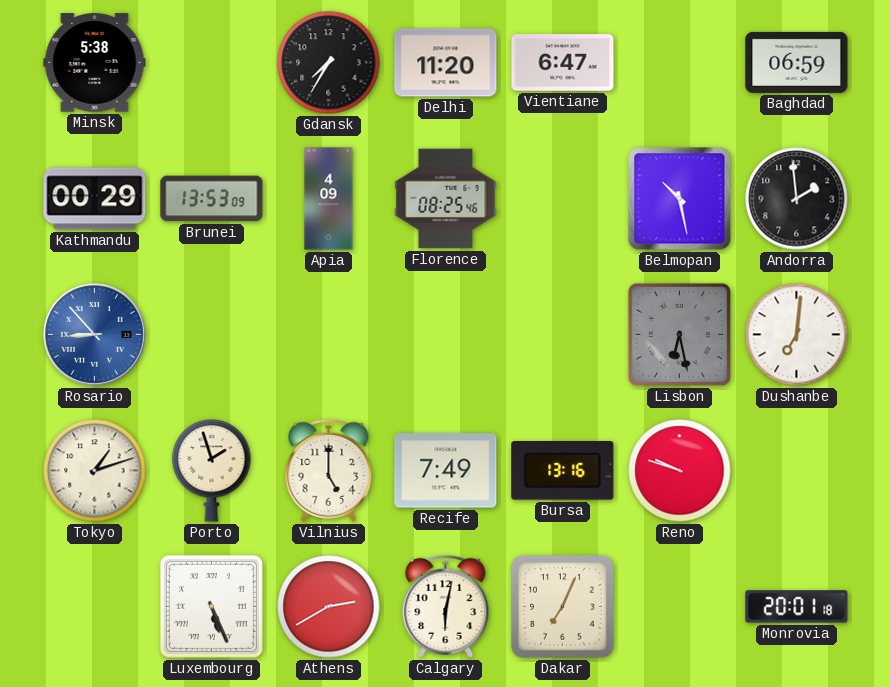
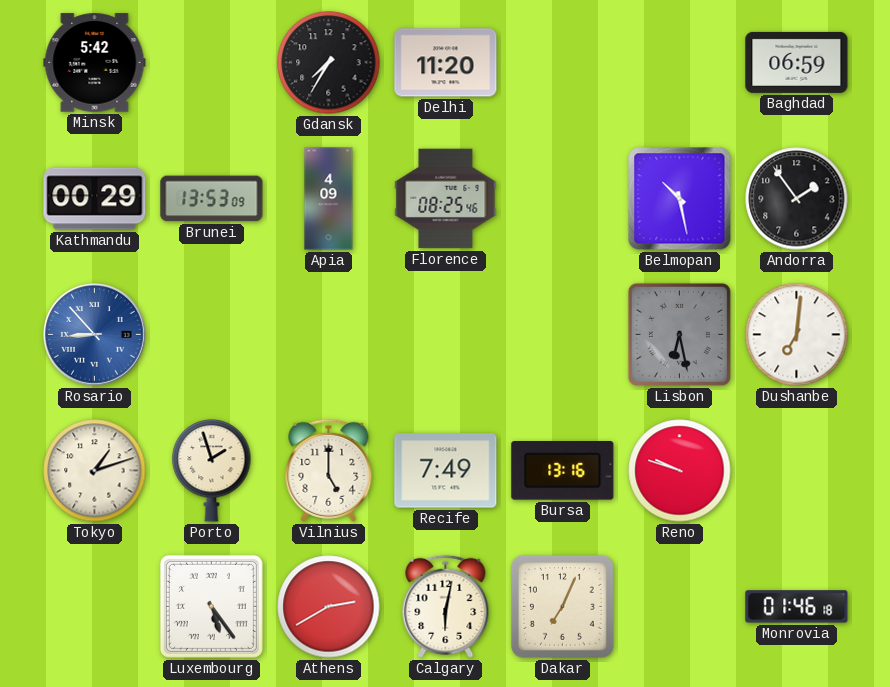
Minsk: 5:38 -> 5:42 (95, 63)
Vientiane: 6:47 -> none (563, 63)
Andorra: 1:59 -> 1:54 (797, 199)
Luxembourg: 5:26 -> 5:24 (211, 606)
Monrovia: 20:01 -> 01:46 (797, 607)
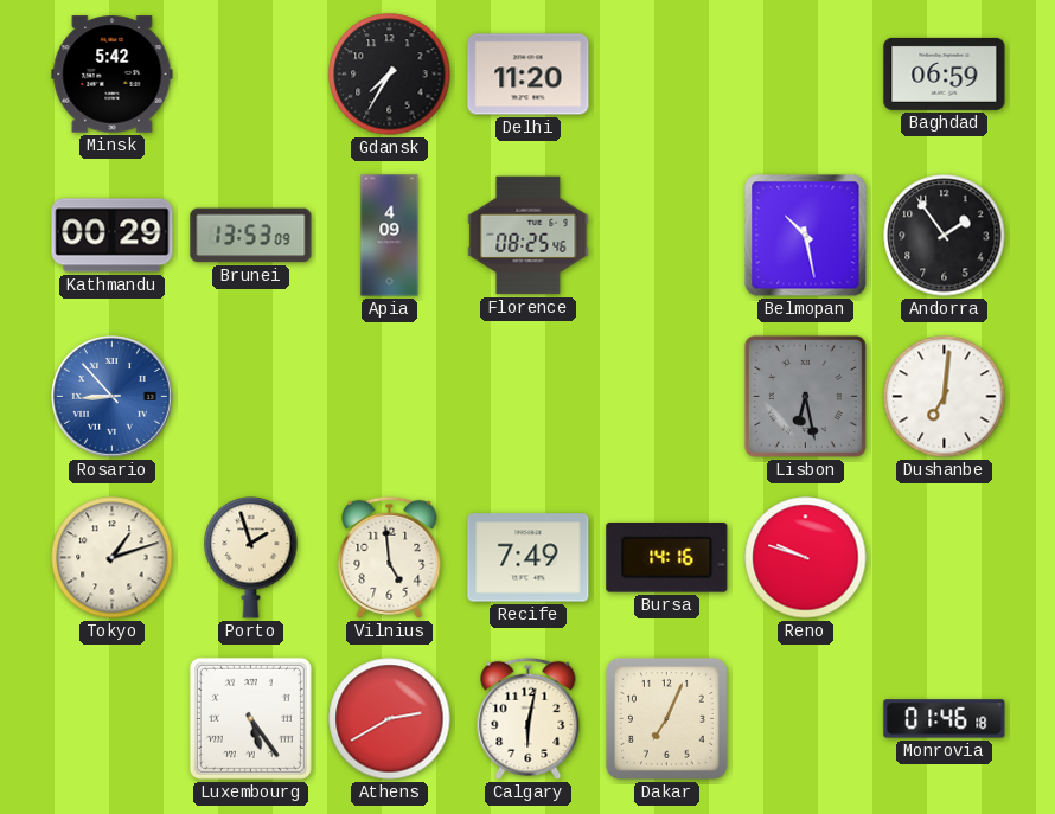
Vilnius: 5:00 -> 4:59 (390, 557)
Bursa: 13:16 -> 14:16 (667, 558)
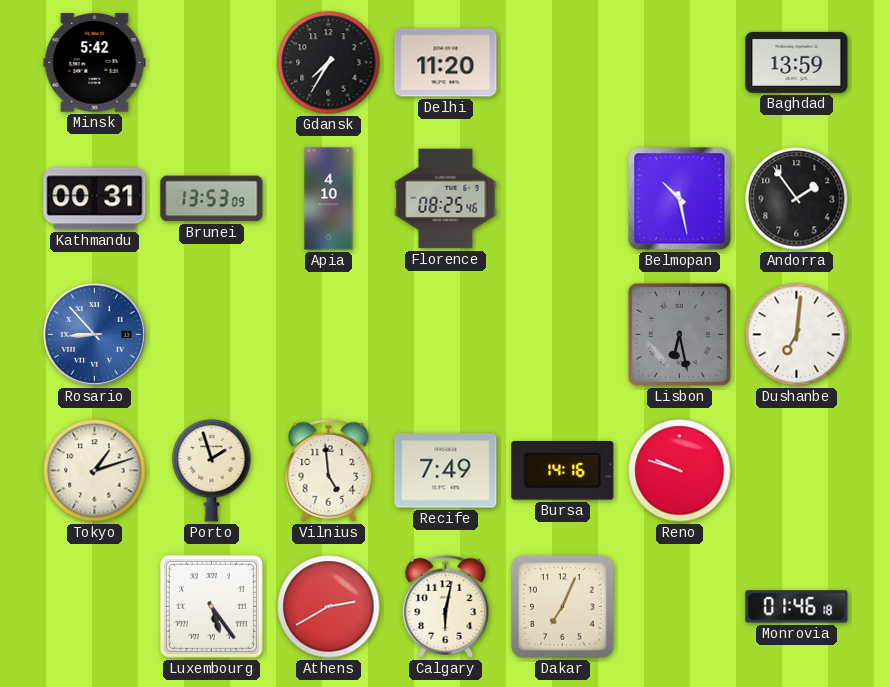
Baghdad: 06:59 -> 13:59 (797, 62)
Kathmandu: 00:29 -> 00:31 (95, 199)
Apia: 4:09 -> 4:10 (329, 199)
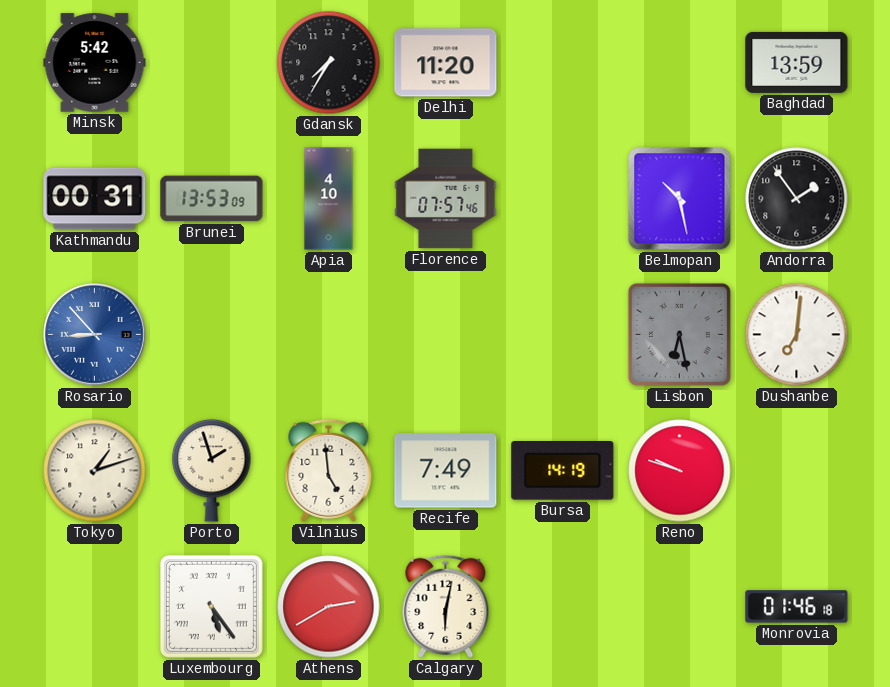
Florence: 08:25 -> 07:57 (446, 199)
Bursa: 14:16 -> 14:19 (563, 471)
Dakar: 7:04 -> none (562, 606)
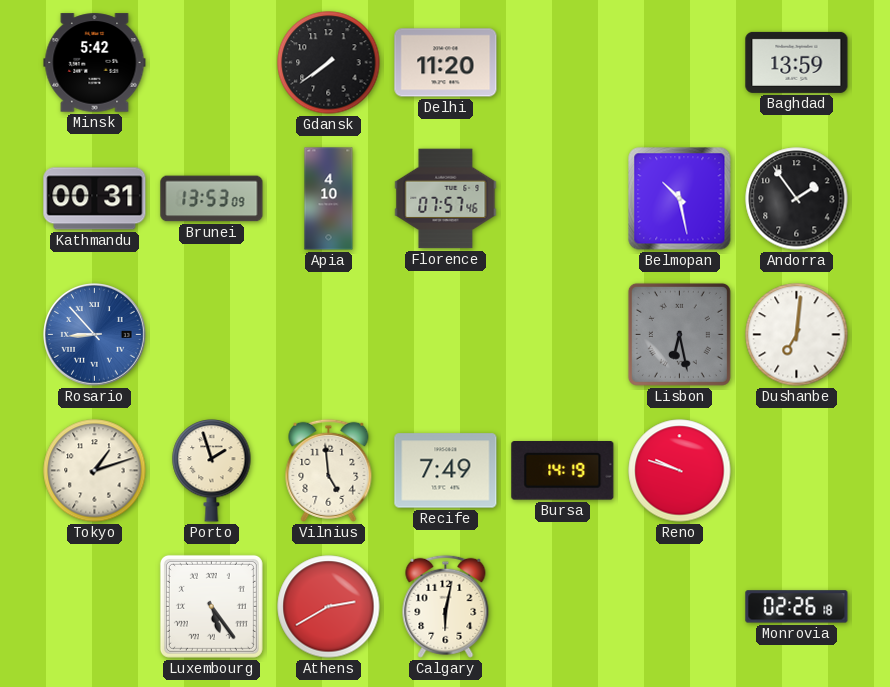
Gdansk: 7:35 -> 7:39 (329, 63)
Monrovia: 01:46 -> 02:26 (797, 607)
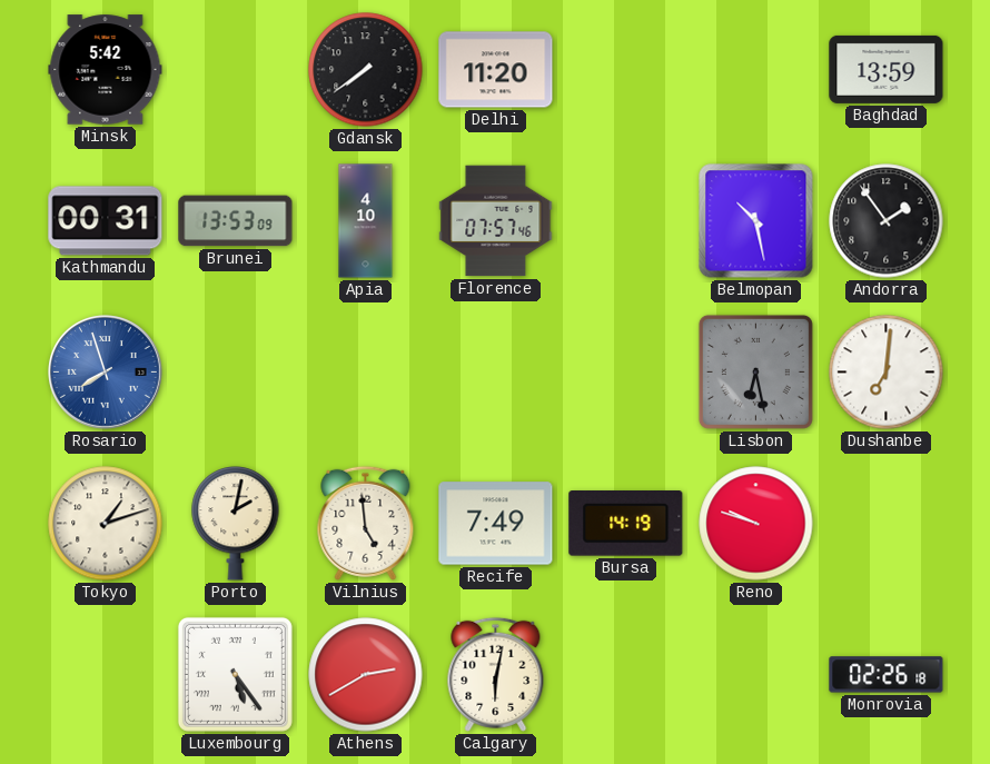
Rosario: 8:53 -> 7:57 (106, 373)
Porto: 1:57 -> 2:02 (236, 524)
